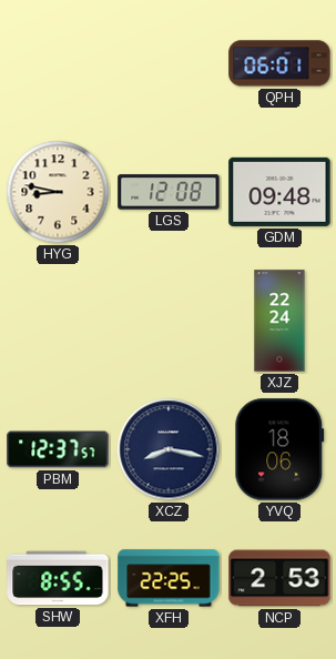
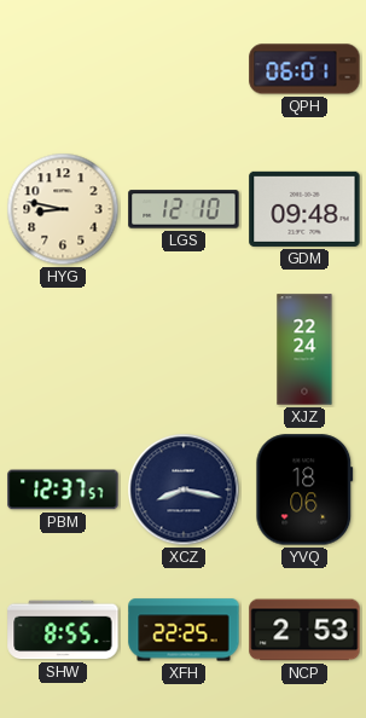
LGS: 12:08 -> 12:10 (184, 209)
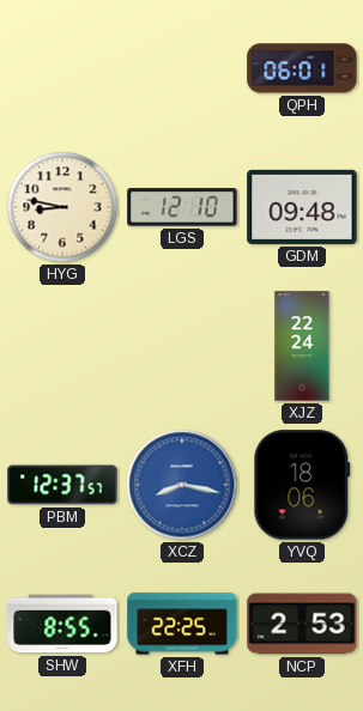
XCZ dial: navy -> blue (182, 485)
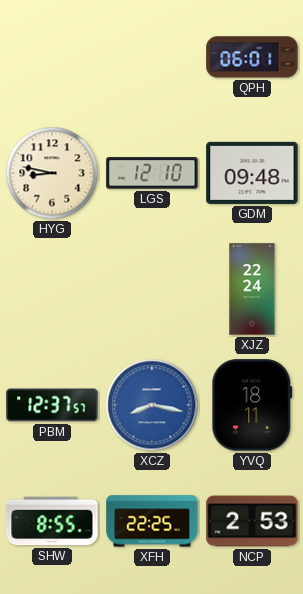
YVQ: 18:06 -> 18:11 (252, 405)
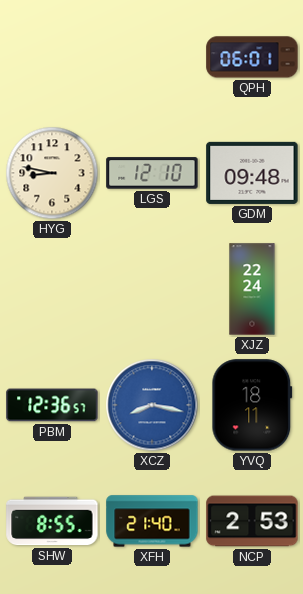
PBM: 12:37 -> 12:36 (52, 405)
XFH: 22:25 -> 21:40 (152, 521)
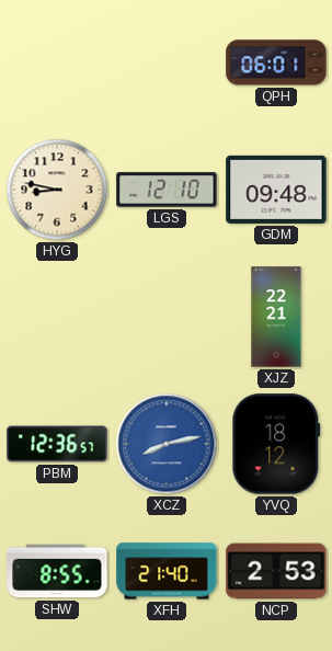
XJZ: 22:24 -> 22:21 (276, 317)
XCZ: 8:17 -> 8:13 (167, 444)
YVQ: 18:11 -> 18:12 (276, 444)
